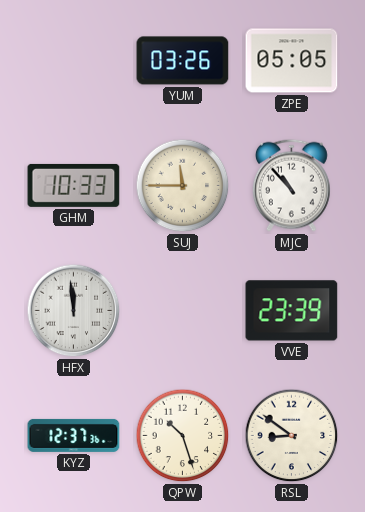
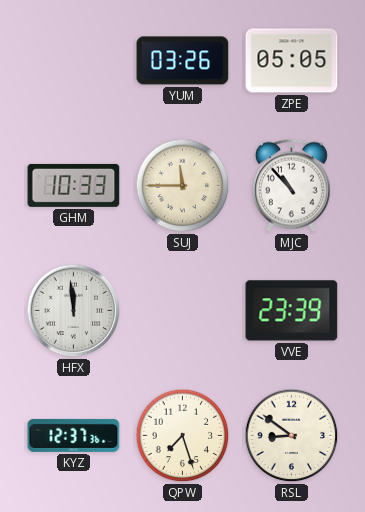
QPW: 10:27 -> 7:27 (183, 436)
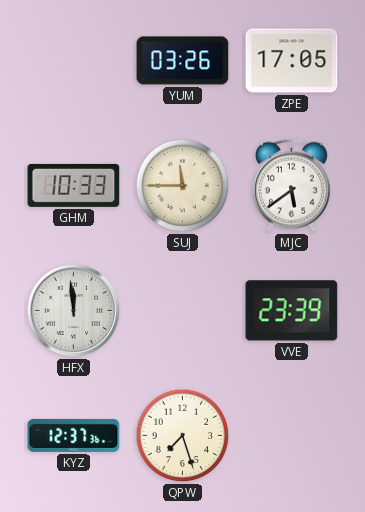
ZPE: 05:05 -> 17:05 (292, 61)
MJC: 10:53 -> 5:39 (291, 185)
RSL: 8:51 -> none (292, 436)
